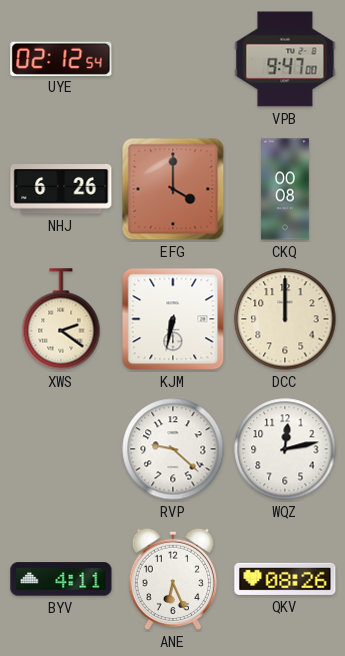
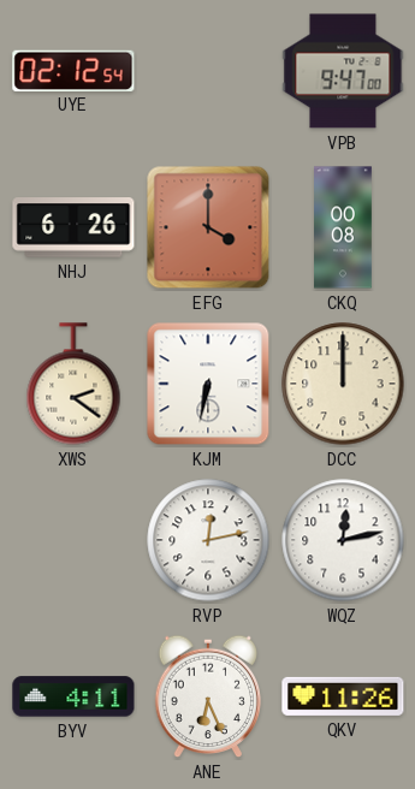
RVP: 9:22 -> 12:13 (208, 540)
QKV: 08:26 -> 11:26 (343, 696)
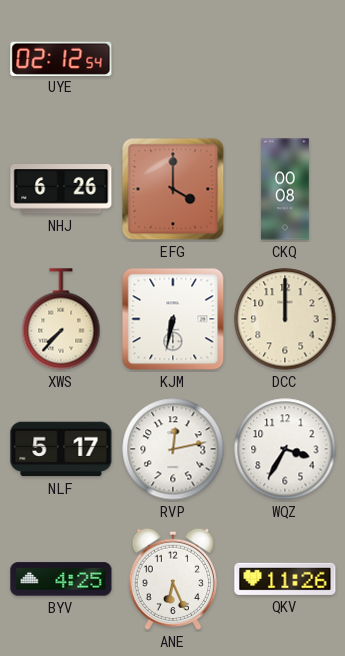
VPB: 9:47 -> none (343, 71)
XWS: 2:21 -> 7:37 (61, 319)
NLF: none -> 5:17 (61, 449)
WQZ: 12:13 -> 3:35 (285, 449)
BYV: 4:11 -> 4:25 (61, 579)
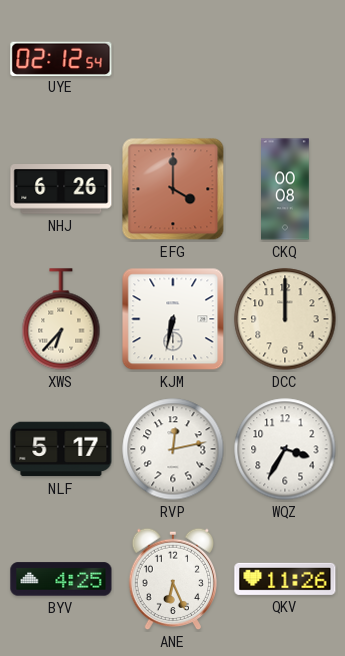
XWS: 7:37 -> 6:37 (61, 319)
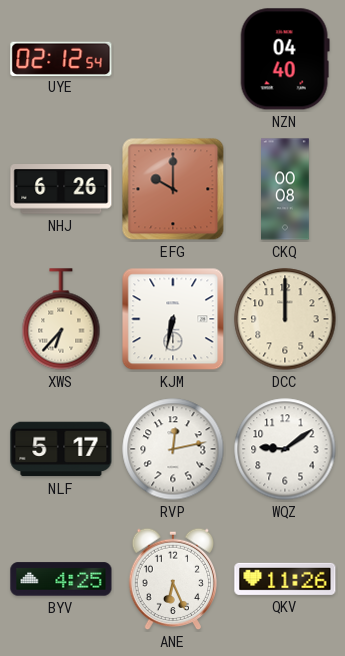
NZN: none -> 04:40 (285, 59)
EFG: 4:00 -> 10:00 (173, 189)
WQZ: 3:35 -> 9:09 (285, 449)
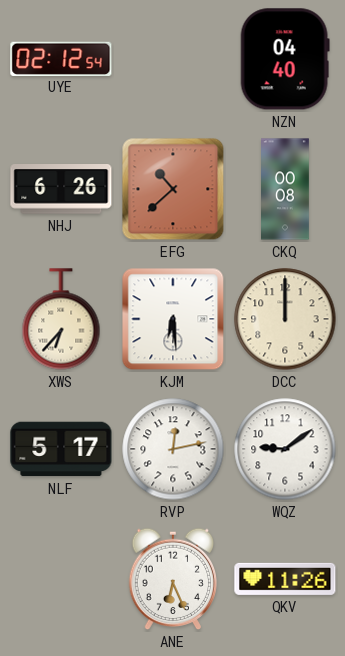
EFG: 10:00 -> 10:38 (173, 189)
KJM: 6:32 -> 6:29 (173, 319)
BYV: 4:25 -> none (61, 579)
